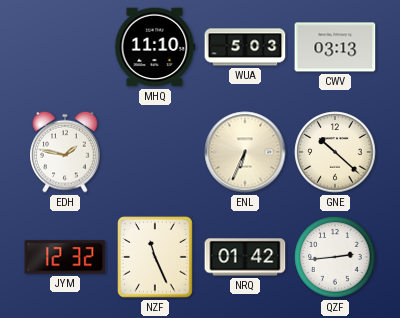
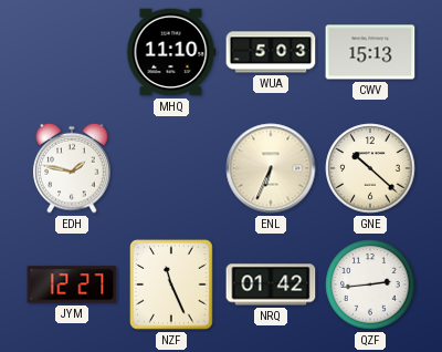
CWV: 03:13 -> 15:13 (370, 52)
JYM: 12:32 -> 12:27 (72, 284)
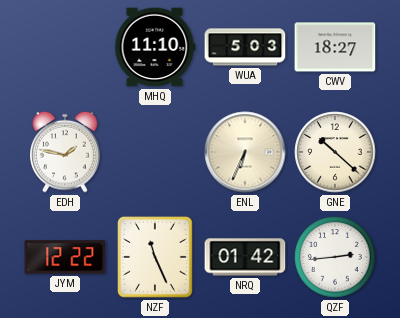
CWV: 15:13 -> 18:27 (335, 47)
JYM: 12:27 -> 12:22 (65, 257)
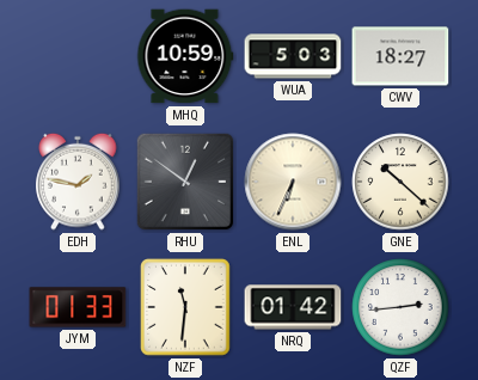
MHQ: 11:10 -> 10:59 (185, 56)
RHU: none -> 12:51 (185, 182)
JYM: 12:22 -> 01:33 (78, 307)
NZF: 11:26 -> 11:31 (185, 307)
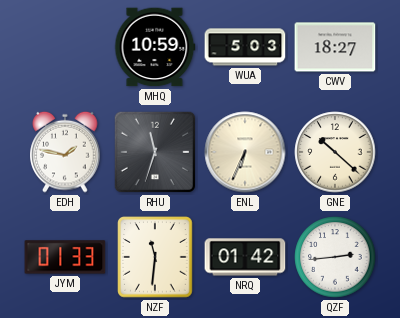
RHU: 12:51 -> 11:33 (155, 152)
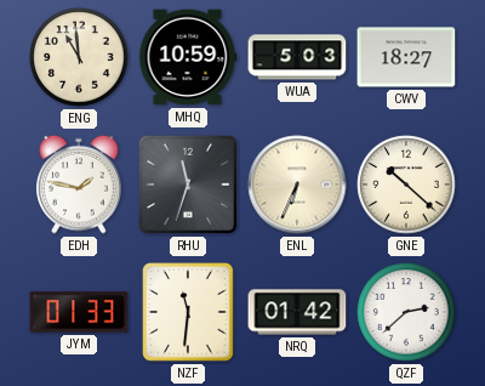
ENG: none -> 10:59 (79, 57)
QZF: 2:44 -> 2:38 (406, 312)
